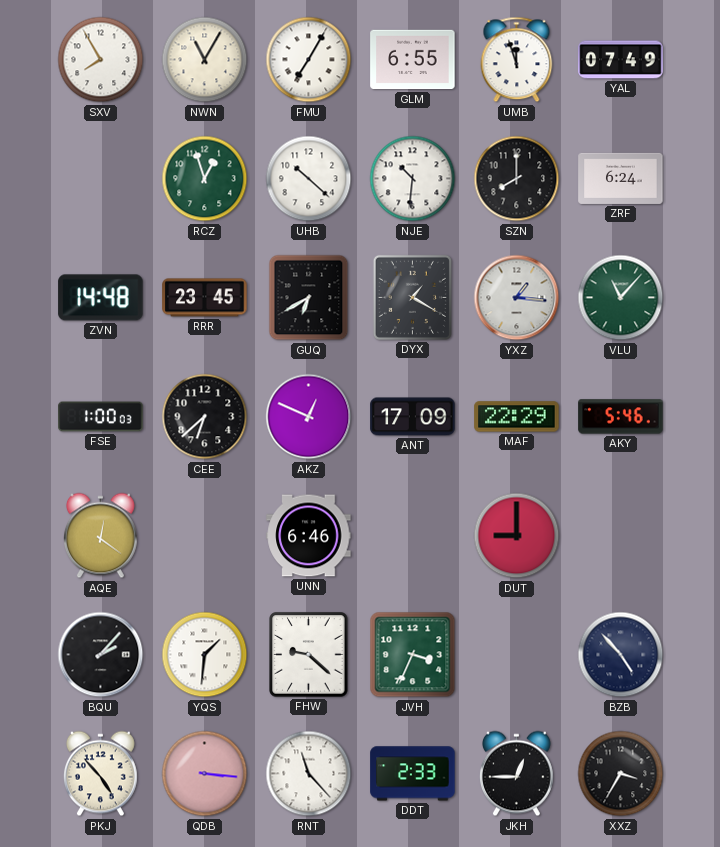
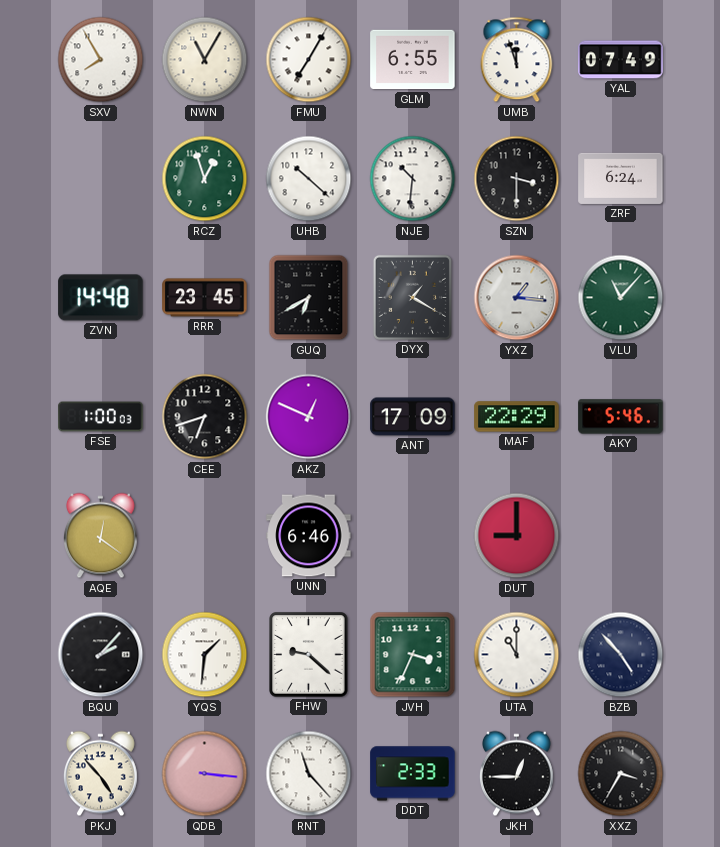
SZN: 8:00 -> 3:30 (517, 179)
CEE: 6:38 -> 6:42 (205, 417)
UTA: none -> 11:00 (517, 655)
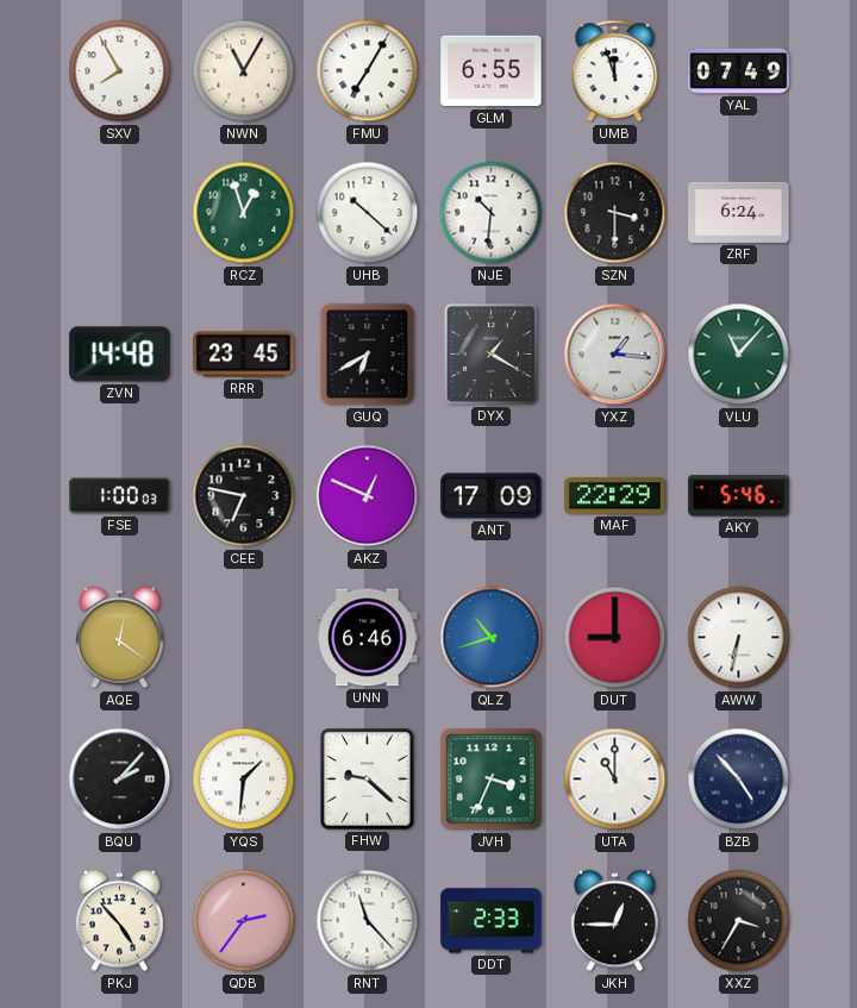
CEE: 6:42 -> 6:47 (244, 496)
QLZ: none -> 10:42 (492, 638)
AWW: none -> 6:32 (739, 638)
QDB: 3:16 -> 2:36 (244, 921)
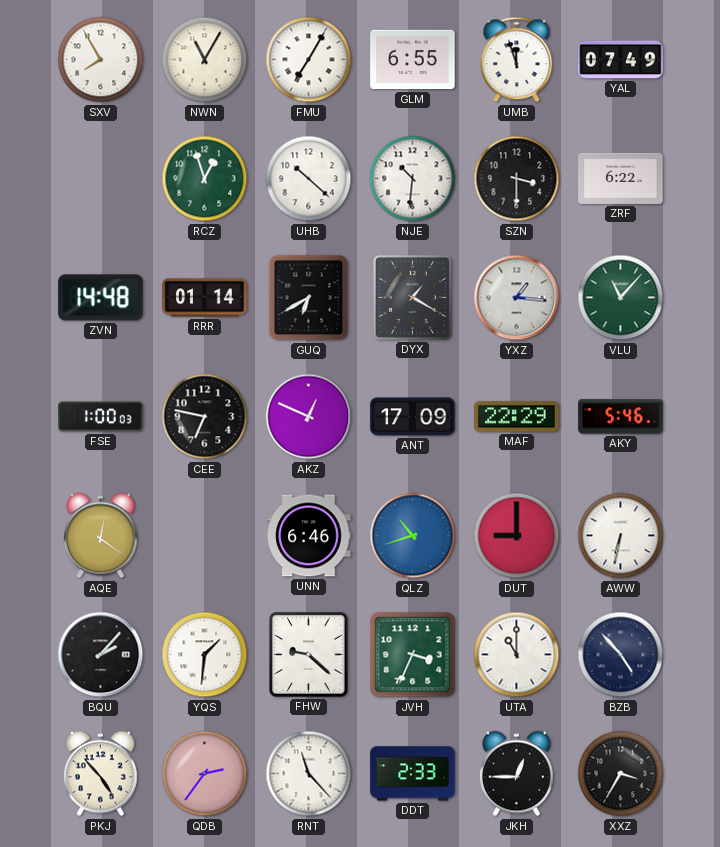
ZRF: 6:24 -> 6:22 (621, 178)
RRR: 23:45 -> 01:14 (205, 298)
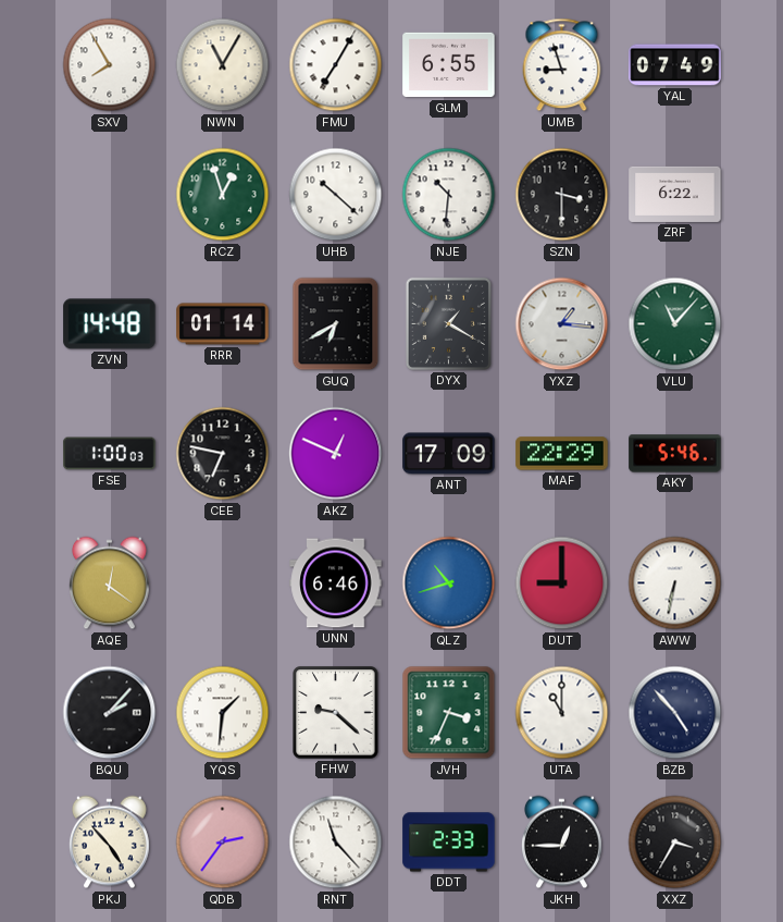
UMB: 11:57 -> 8:57 (562, 65)
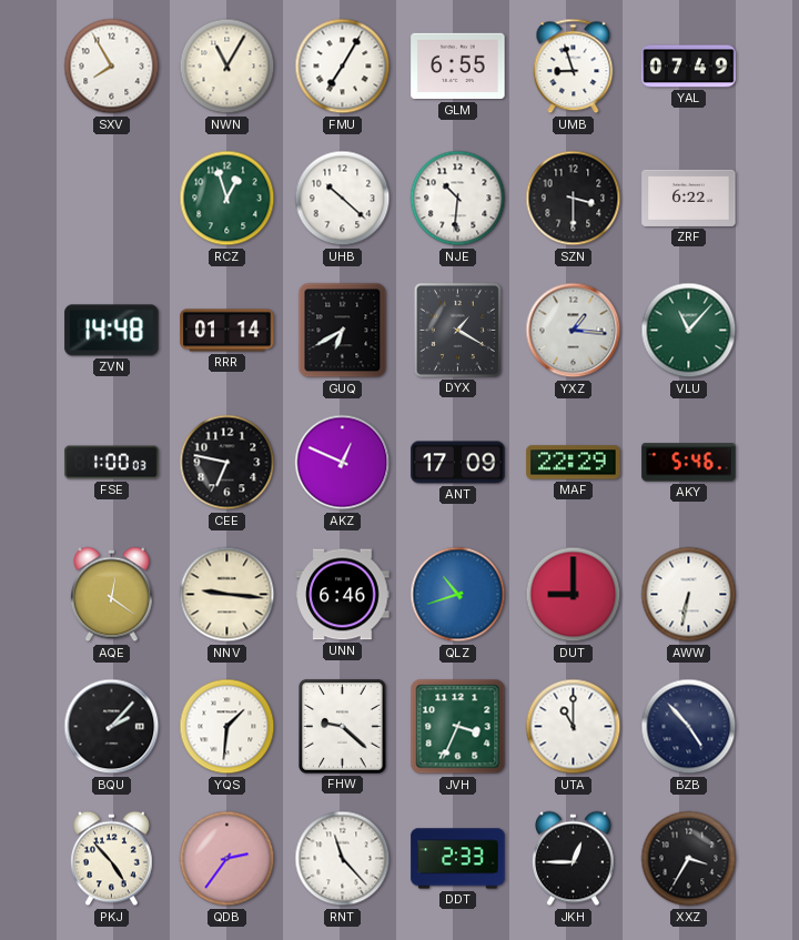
NNV: none -> 9:16 (227, 595)
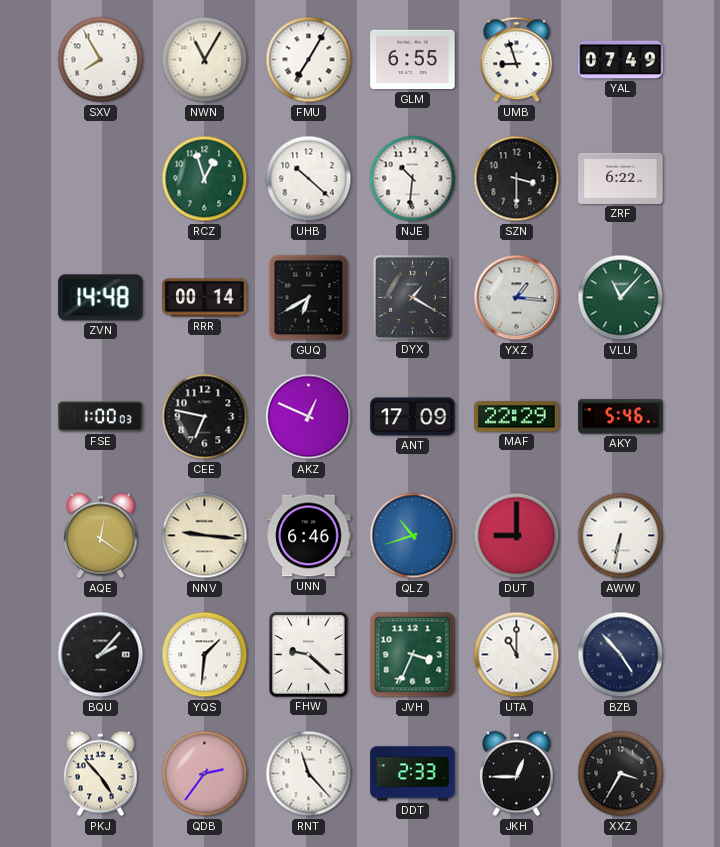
RRR: 01:14 -> 00:14 (205, 298)
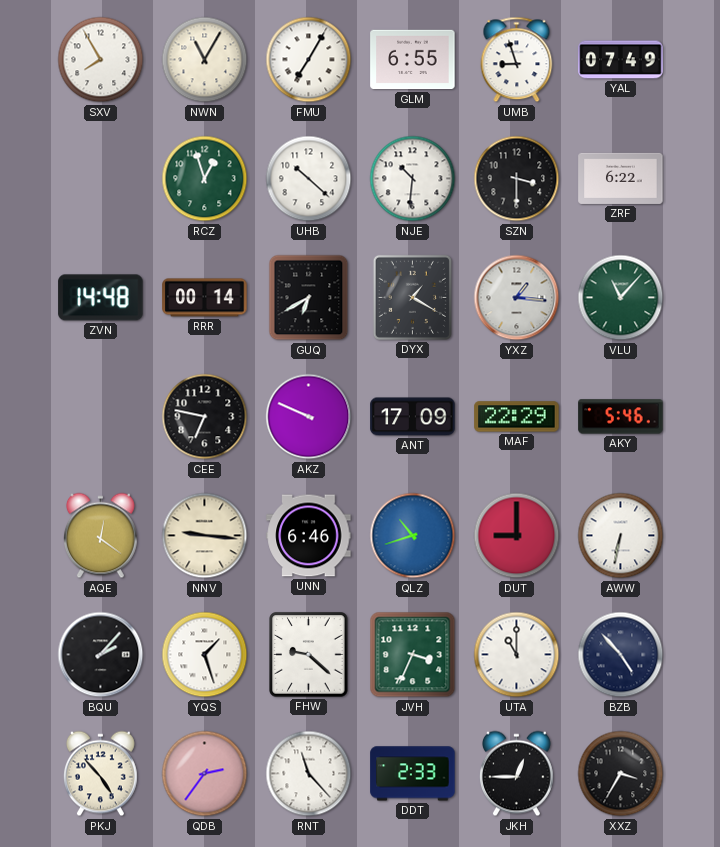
FSE: 1:00 -> none (101, 417)
AKZ: 12:49 -> 9:49 (309, 417)
YQS: 1:31 -> 1:27 (205, 655)
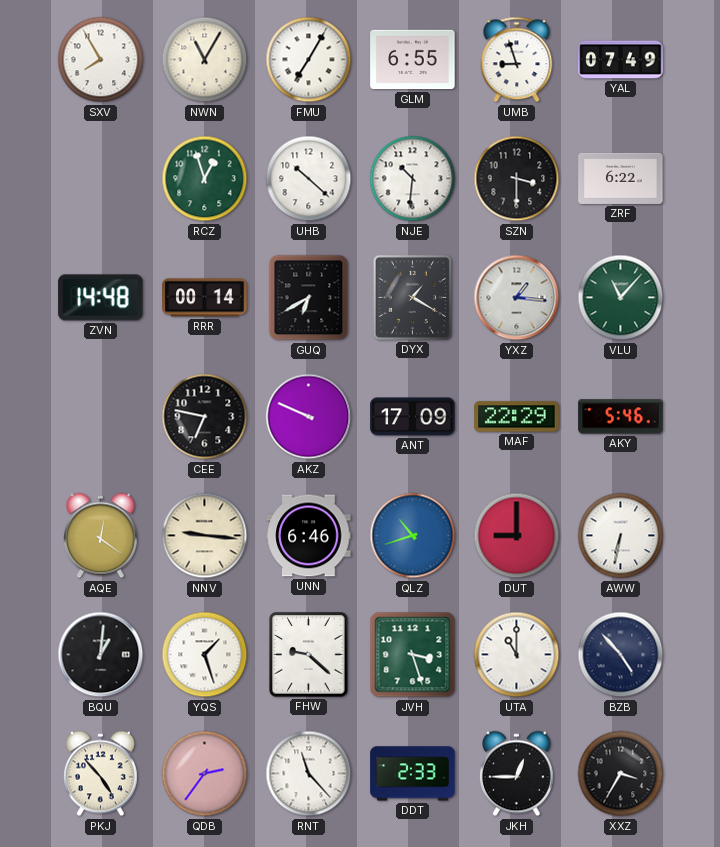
BQU: 2:07 -> 1:01 (101, 655)
JVH: 3:34 -> 3:27 (413, 655)
